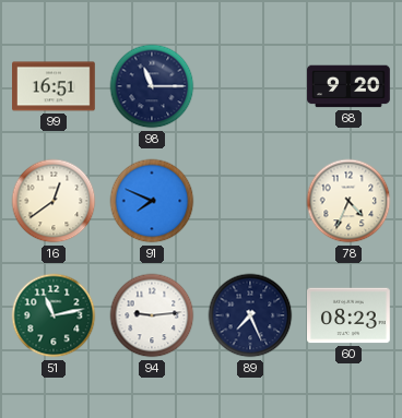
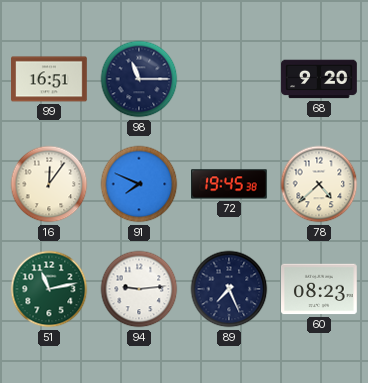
16: 12:39 -> 12:06 (49, 184)
72: none -> 19:45 (230, 184)
78: 4:34 -> 4:38 (319, 184)
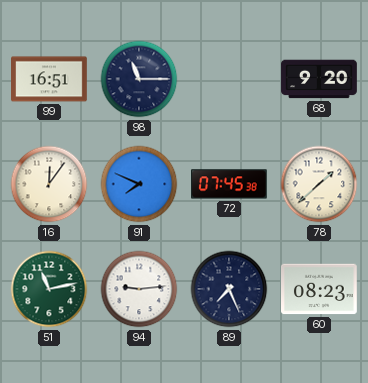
72: 19:45 -> 07:45 (230, 184)
78: 4:38 -> 1:38 (319, 184)
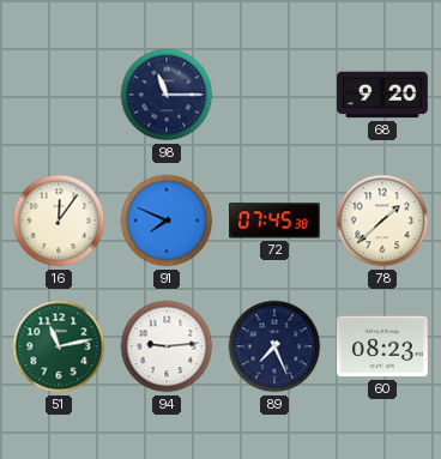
99: 16:51 -> none (49, 79)
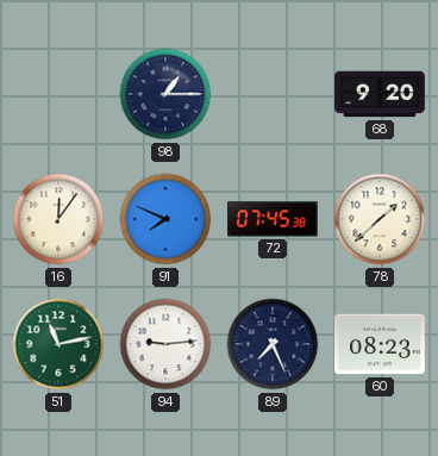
98: 11:15 -> 1:15 (165, 94)
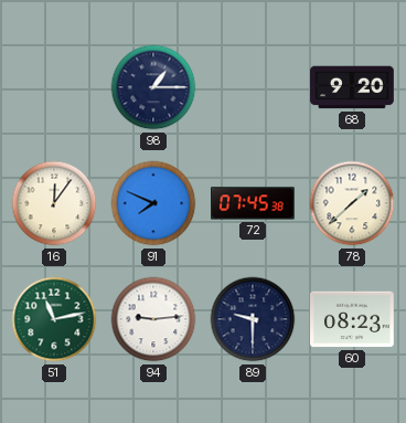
89: 7:26 -> 9:30 (253, 319)
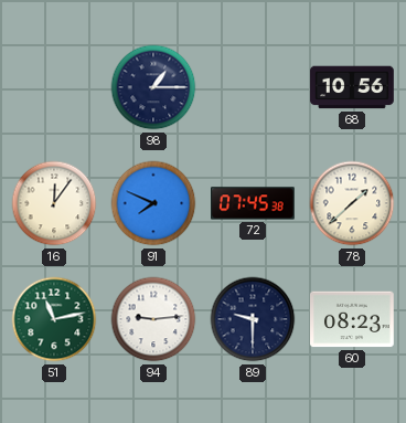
68: 9:20 -> 10:56 (352, 87)
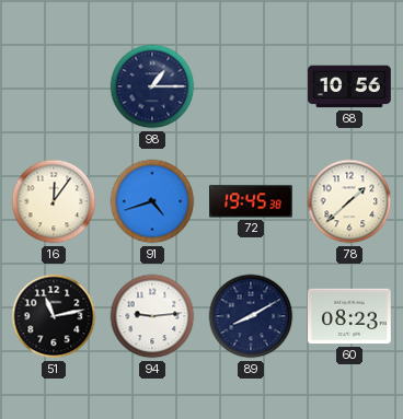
91: 7:49 -> 4:42 (152, 201)
72: 07:45 -> 19:45 (252, 201)
51 dial: green -> black (54, 316)
89: 9:30 -> 8:10 (251, 316)
